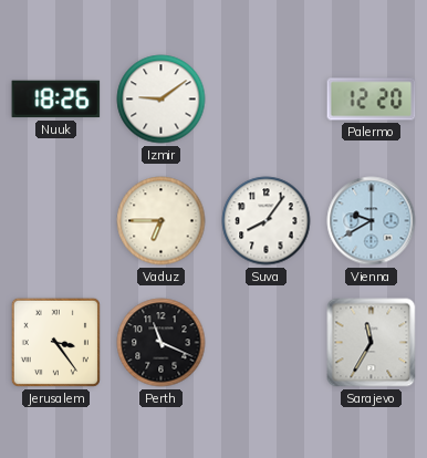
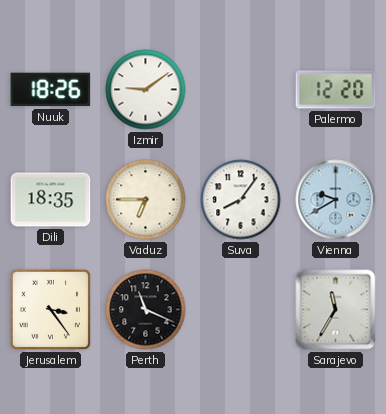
Dili: none -> 18:35 (51, 200)
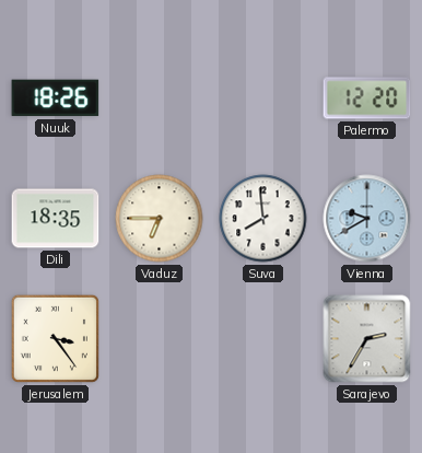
Izmir: 9:09 -> none (146, 90)
Suva: 8:06 -> 7:59 (263, 219)
Perth: 11:19 -> none (146, 310)
Sarajevo: 11:35 -> 2:35 (367, 339)
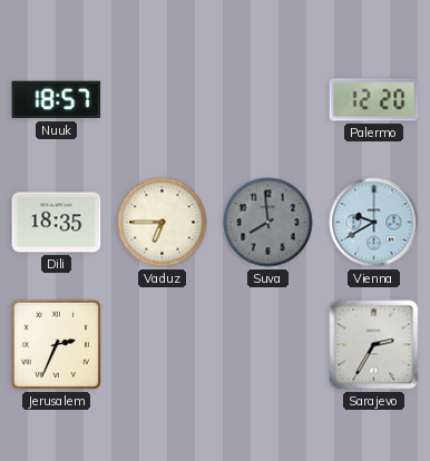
Nuuk: 18:26 -> 18:57 (57, 100)
Suva dial: white -> grey (268, 223)
Jerusalem: 3:24 -> 2:34 (56, 344)
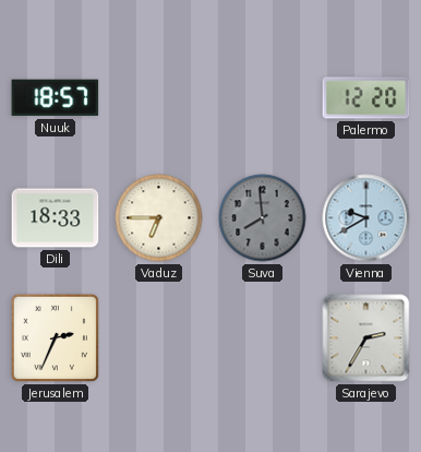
Dili: 18:35 -> 18:33 (56, 218)
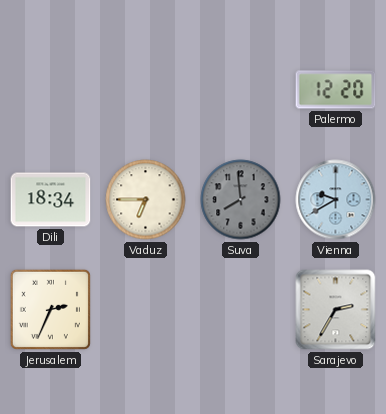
Nuuk: 18:57 -> none (56, 98)
Dili: 18:33 -> 18:34 (51, 200)
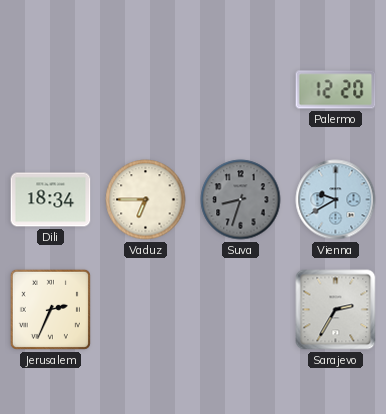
Suva: 7:59 -> 8:33 (241, 200)
